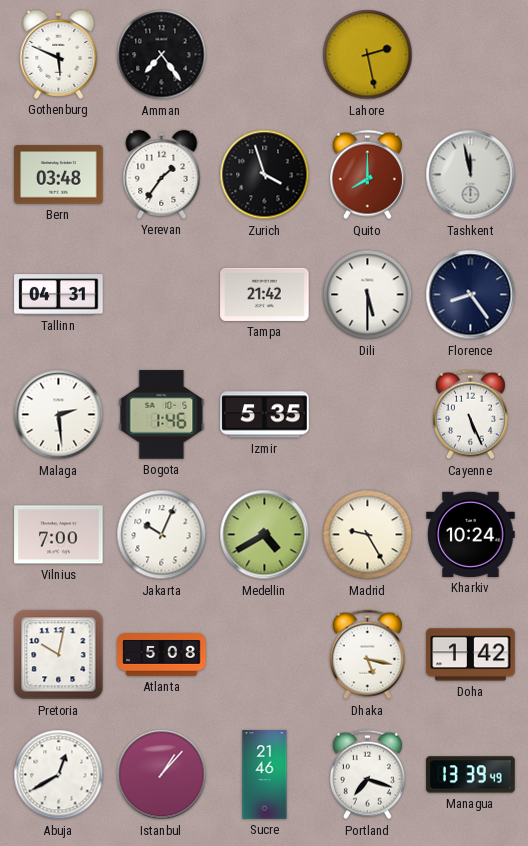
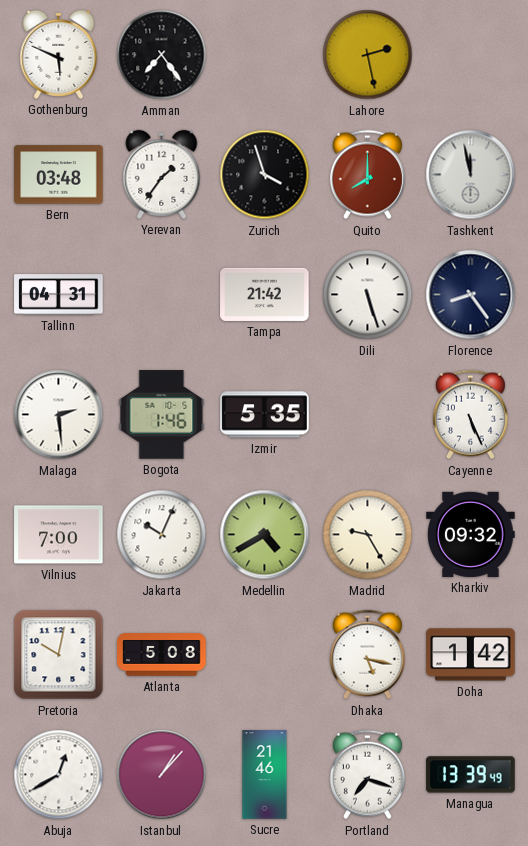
Dili: 5:30 -> 5:27 (368, 295)
Kharkiv: 10:24 -> 09:32 (471, 534)
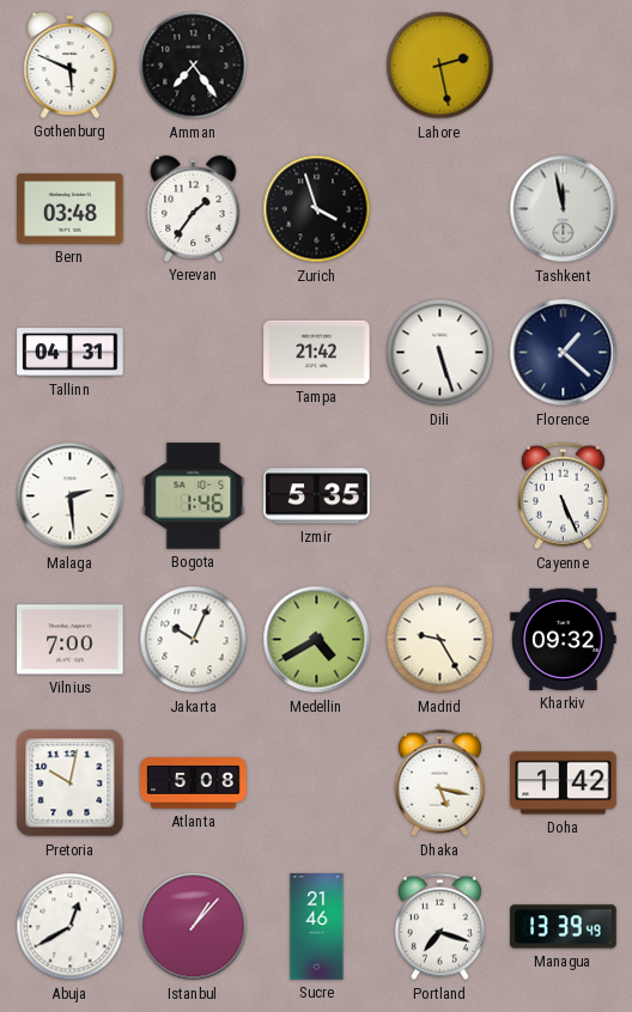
Quito: 8:00 -> none (367, 175)
Florence: 8:24 -> 1:22 (564, 353)
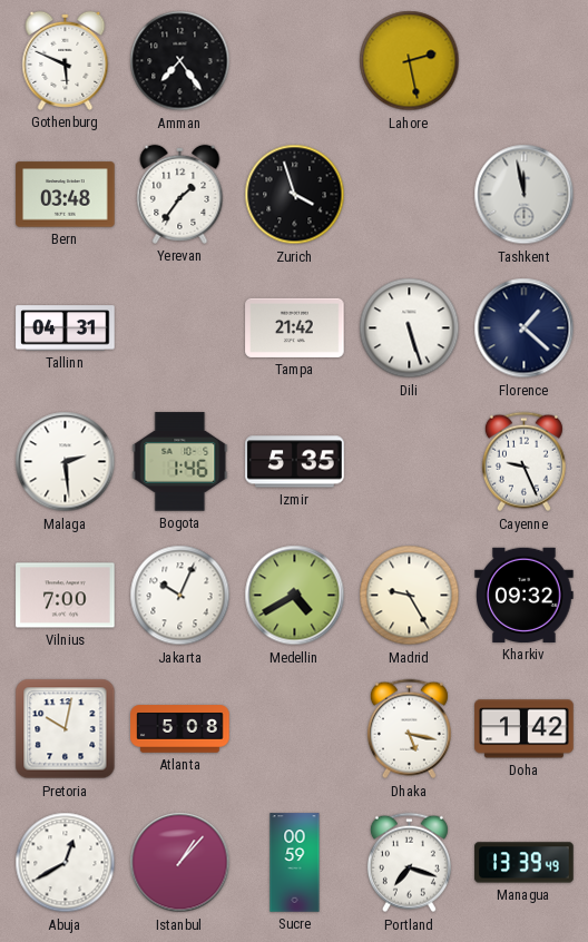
Cayenne: 5:26 -> 9:26 (523, 462)
Sucre: 21:46 -> 00:59 (295, 863)
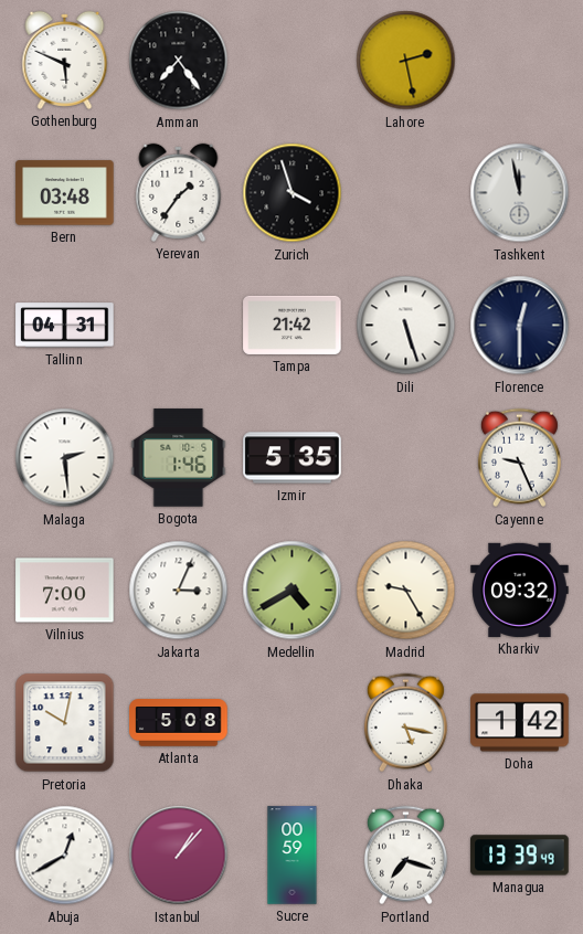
Florence: 1:22 -> 12:30 (520, 326)
Jakarta: 10:04 -> 3:04 (179, 591)
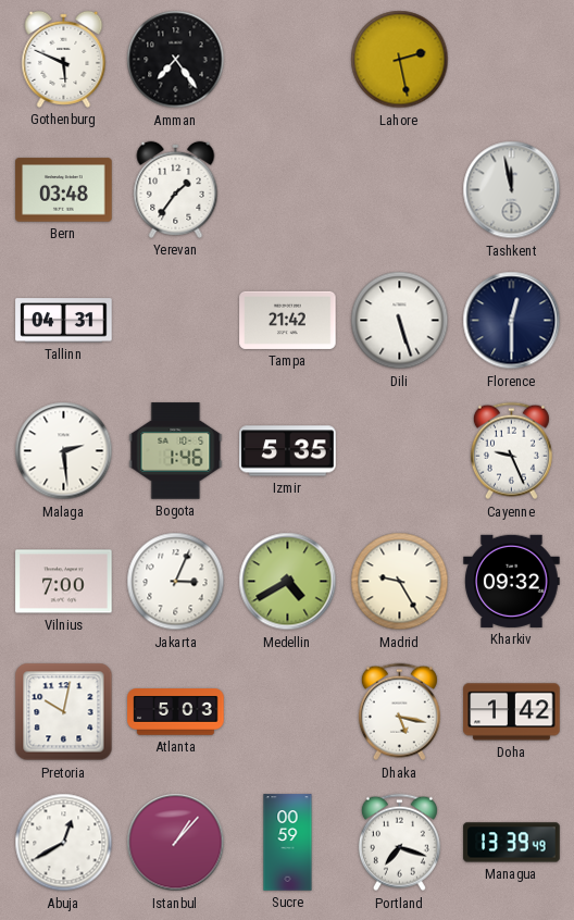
Zurich: 3:57 -> none (293, 193)
Atlanta: 5:08 -> 5:03 (176, 712)
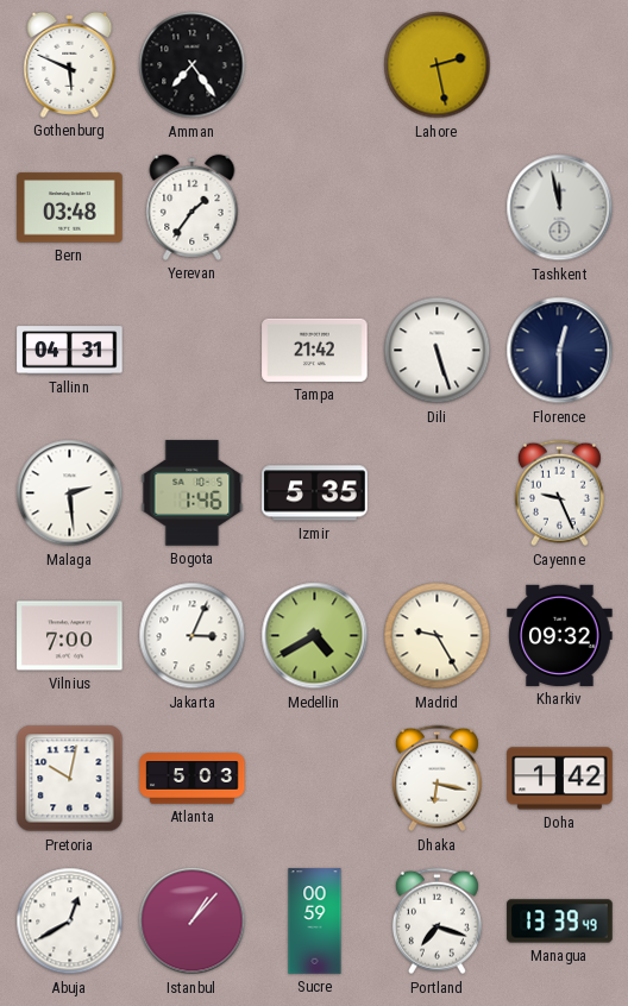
Dhaka: 5:17 -> 6:17 (437, 779)
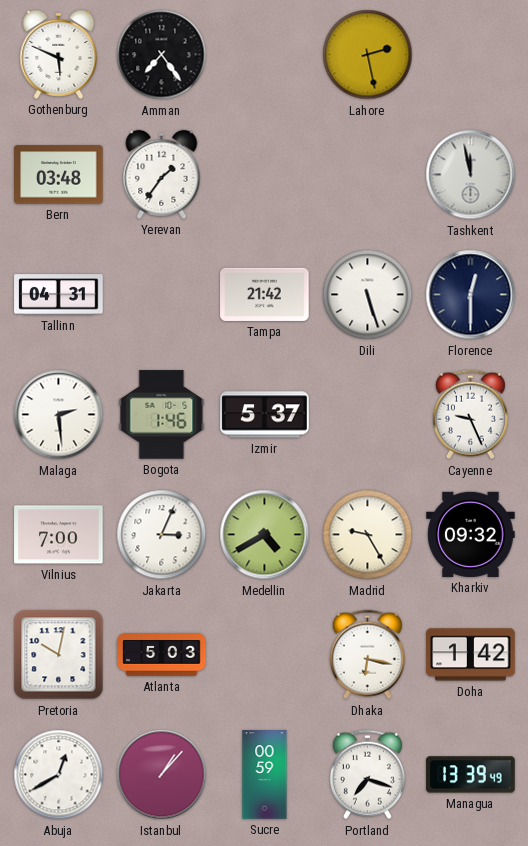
Izmir: 5:35 -> 5:37 (265, 415)
